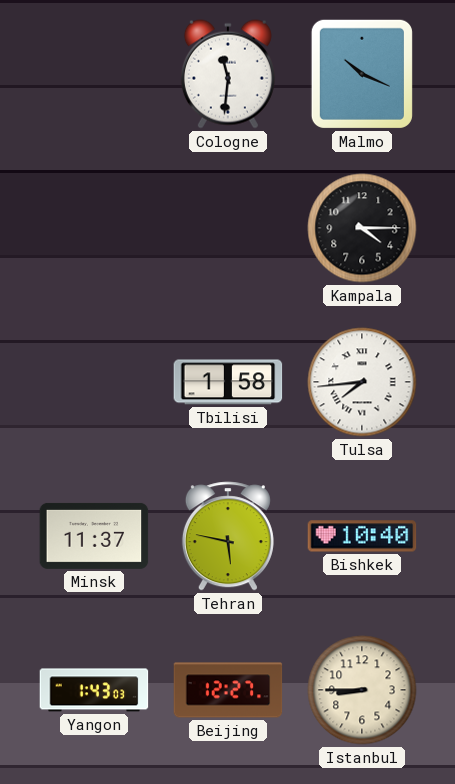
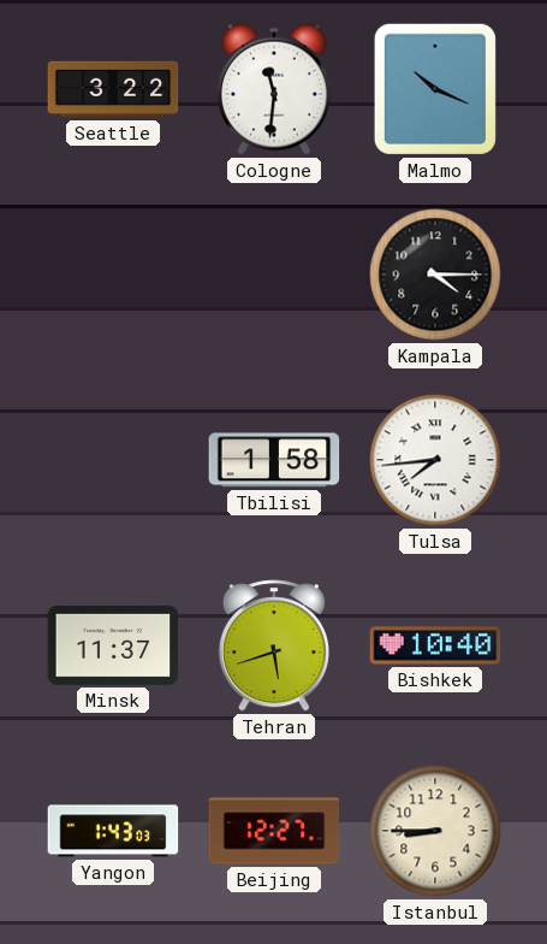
Seattle: none -> 3:22 (113, 89)
Tehran: 5:47 -> 5:42 (274, 645)
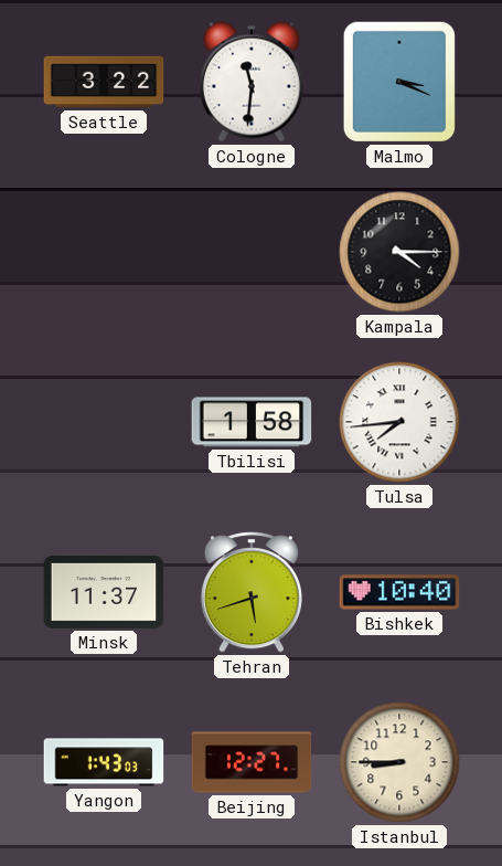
Malmo: 10:19 -> 3:19 (399, 82)
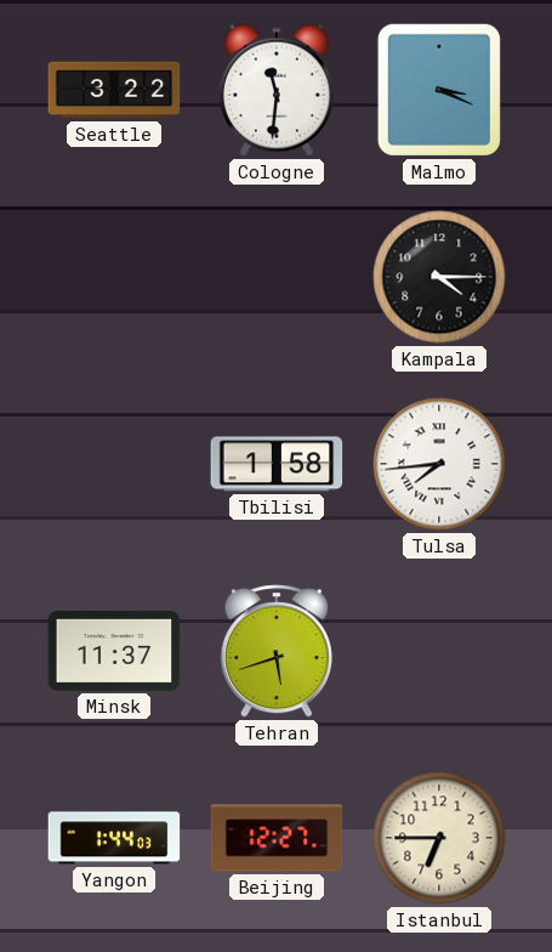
Bishkek: 10:40 -> none (399, 592)
Yangon: 1:43 -> 1:44 (114, 838)
Istanbul: 8:45 -> 6:45 (439, 838)
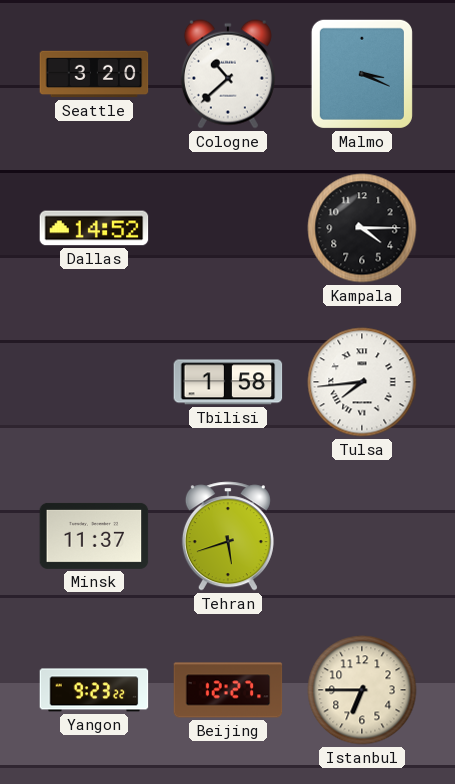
Seattle: 3:22 -> 3:20 (94, 74)
Cologne: 11:31 -> 10:38 (228, 74)
Dallas: none -> 14:52 (94, 228)
Yangon: 1:44 -> 9:23 (94, 690)
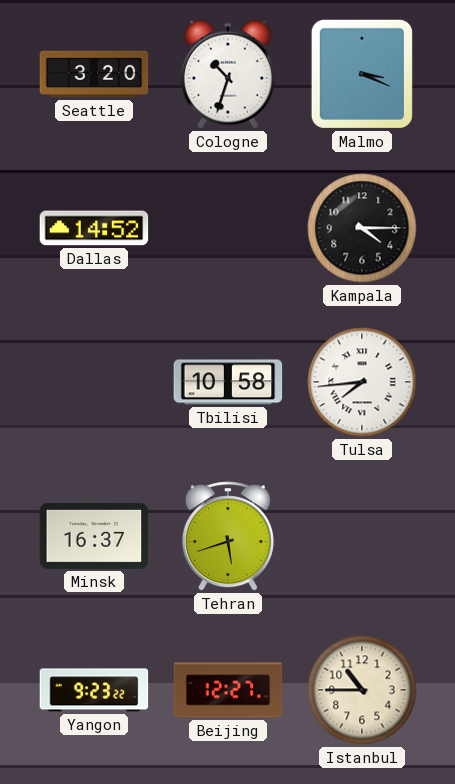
Cologne: 10:38 -> 10:33 (228, 74)
Tbilisi: 1:58 -> 10:58 (228, 382)
Minsk: 11:37 -> 16:37 (94, 536)
Istanbul: 6:45 -> 10:45 (362, 690)
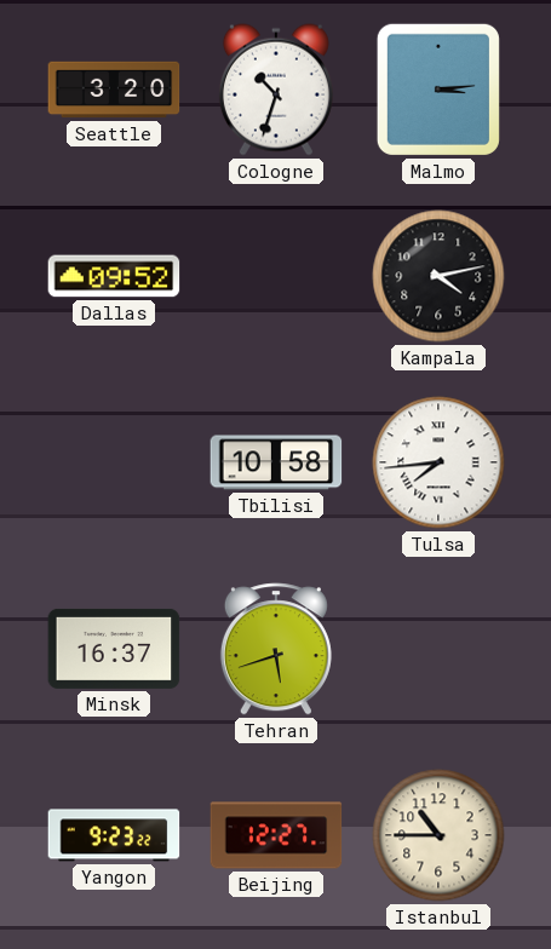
Malmo: 3:19 -> 3:14 (438, 90)
Dallas: 14:52 -> 09:52 (114, 276)
Kampala: 4:15 -> 4:13 (438, 276)
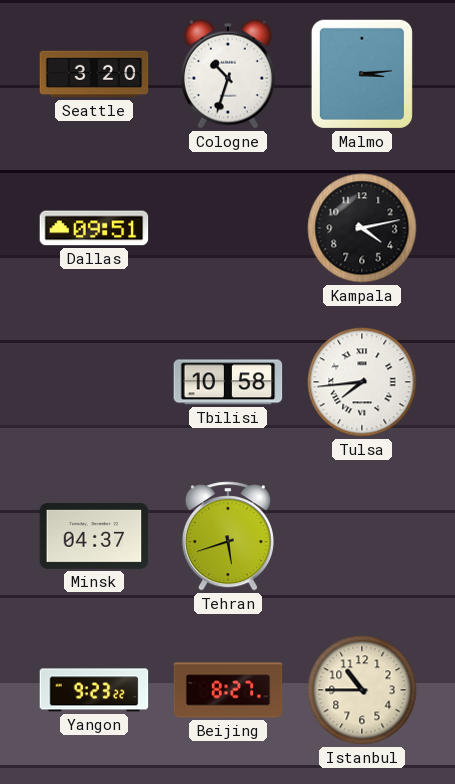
Dallas: 09:52 -> 09:51 (94, 228)
Minsk: 16:37 -> 04:37 (94, 536)
Beijing: 12:27 -> 8:27 (228, 690)
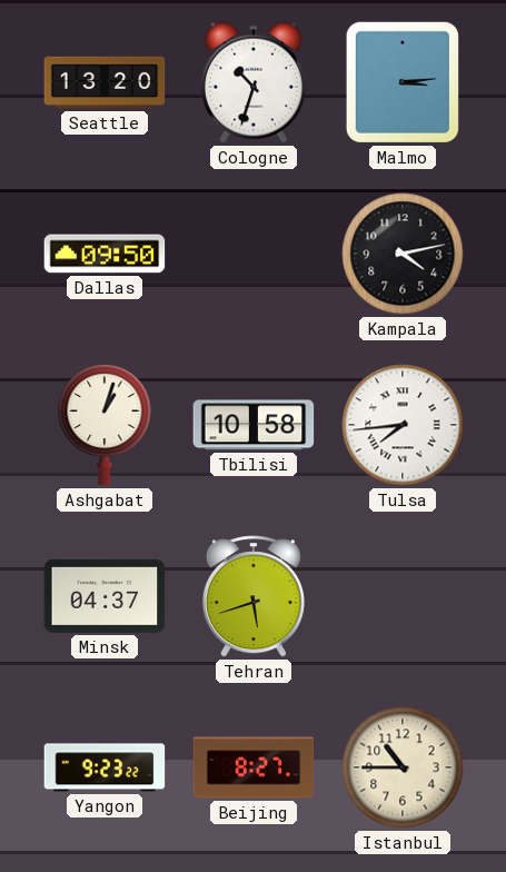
Seattle: 3:20 -> 13:20 (105, 82)
Dallas: 09:51 -> 09:50 (105, 254)
Ashgabat: none -> 1:03 (105, 425)
